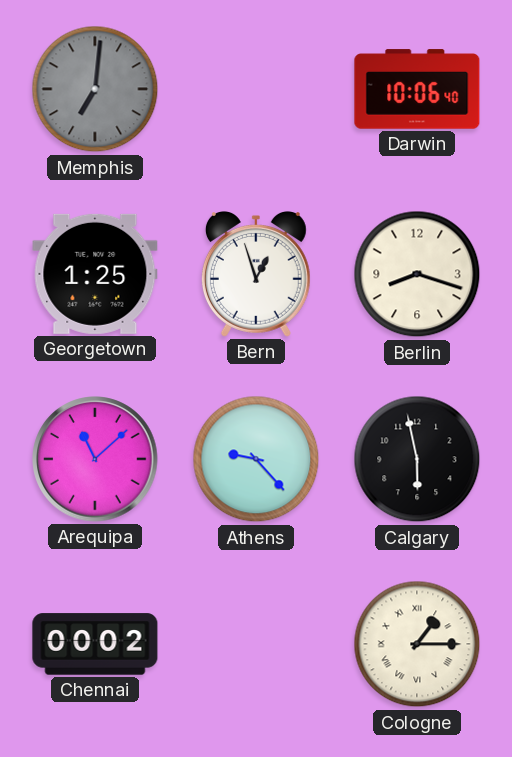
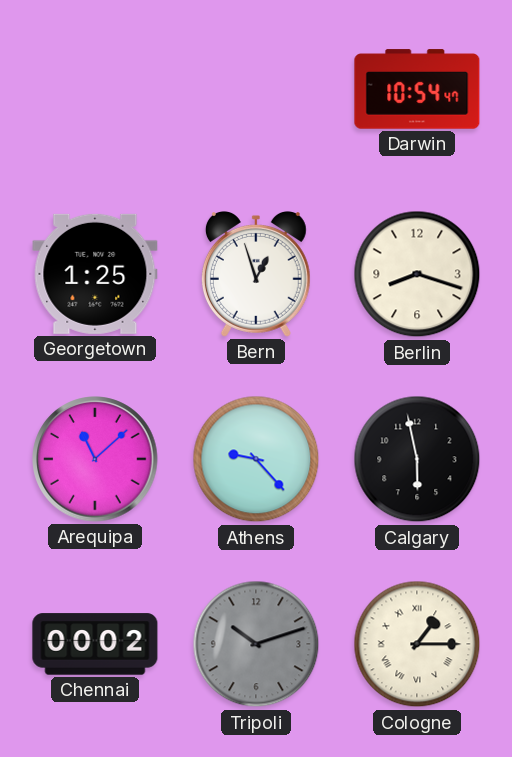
Memphis: 7:01 -> none (95, 89)
Darwin: 10:06 -> 10:54 (417, 89)
Tripoli: none -> 10:12 (256, 644)
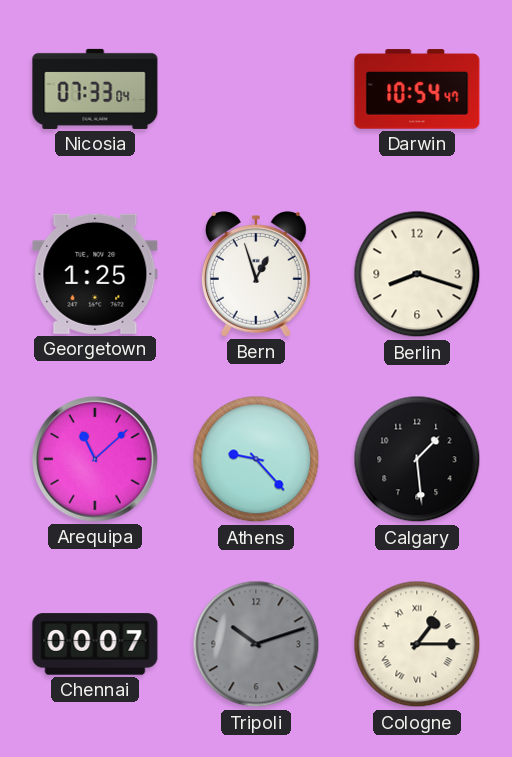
Nicosia: none -> 07:33 (95, 89)
Calgary: 5:58 -> 1:29 (417, 459)
Chennai: 00:02 -> 00:07 (95, 644)
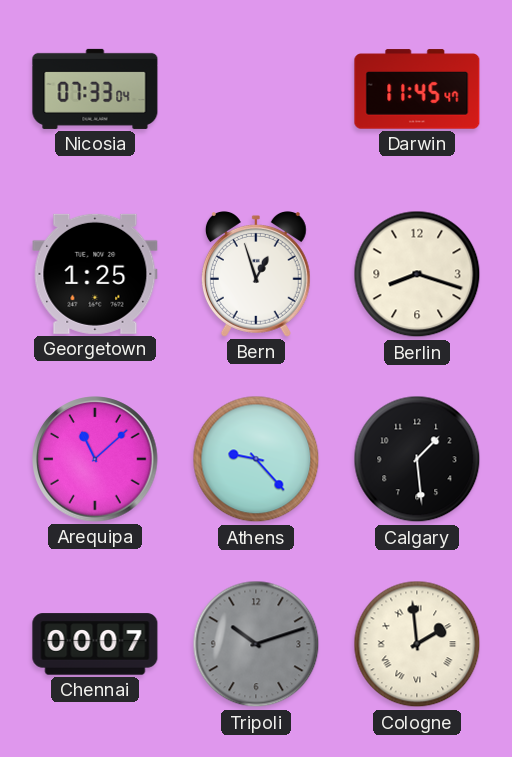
Darwin: 10:54 -> 11:45 (417, 89)
Cologne: 1:15 -> 1:59 (417, 644)
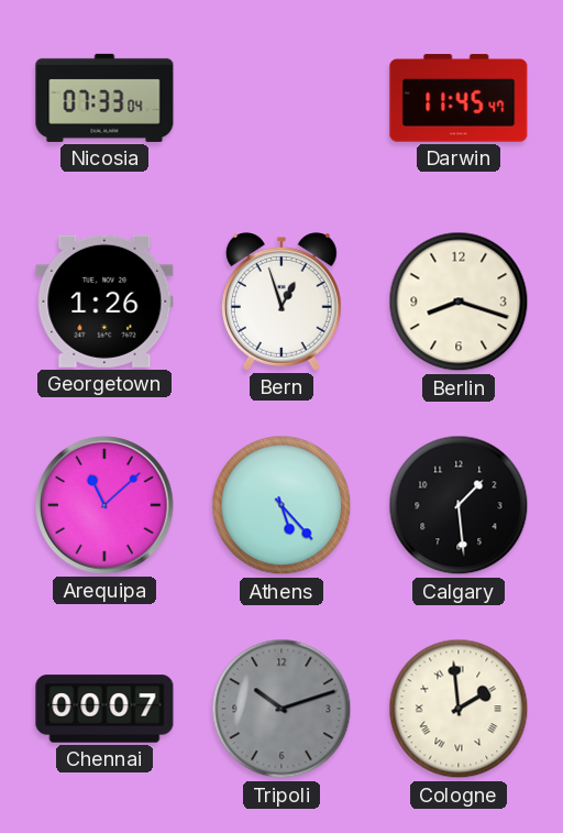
Georgetown: 1:25 -> 1:26 (104, 302)
Athens: 9:23 -> 5:23 (281, 505)
